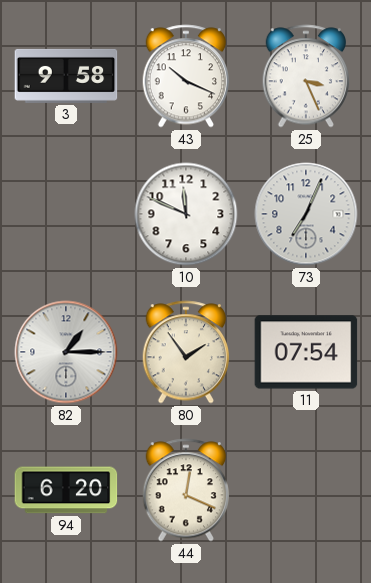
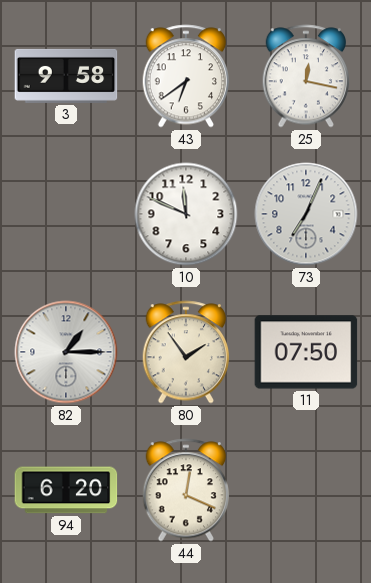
43: 10:19 -> 6:39 (186, 76)
25: 3:26 -> 12:17 (306, 76)
11: 07:54 -> 07:50 (306, 352)
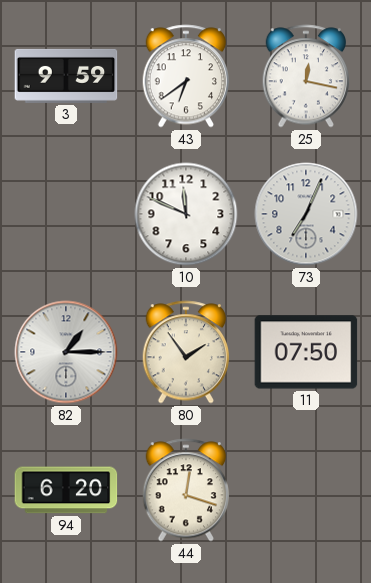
3: 9:58 -> 9:59 (66, 76)
44: 12:19 -> 12:18 (186, 490)
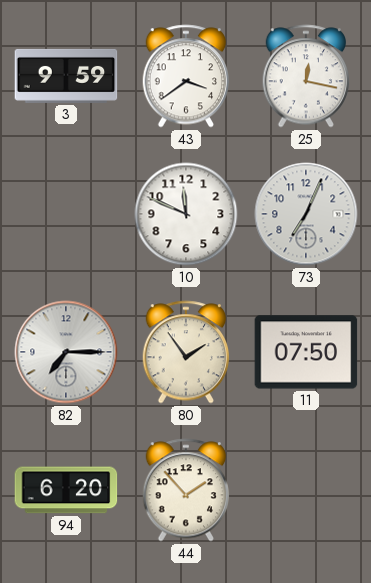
43: 6:39 -> 3:39 (186, 76)
82: 1:15 -> 7:15 (66, 352)
44: 12:18 -> 1:53 (186, 490)
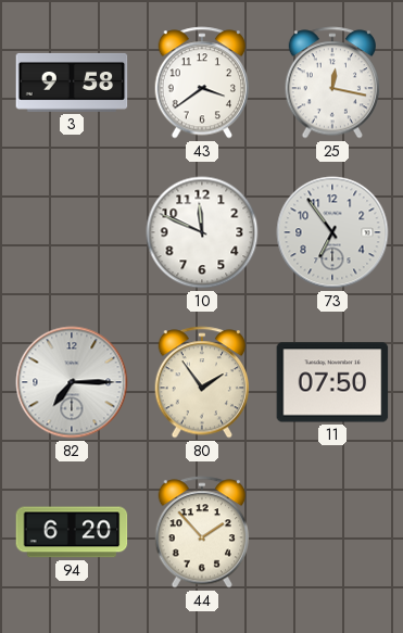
3: 9:59 -> 9:58 (72, 83)
73: 7:04 -> 6:54 (332, 232)
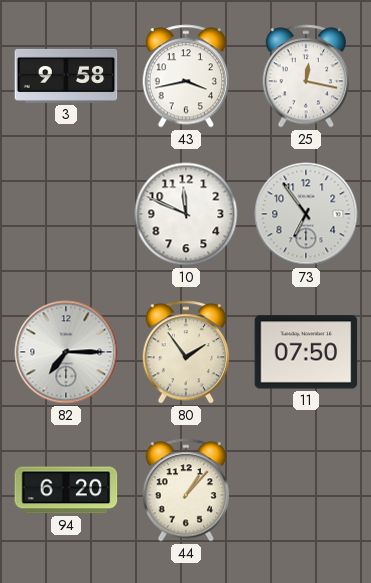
43: 3:39 -> 3:43 (186, 76)
44: 1:53 -> 1:07 (186, 490)
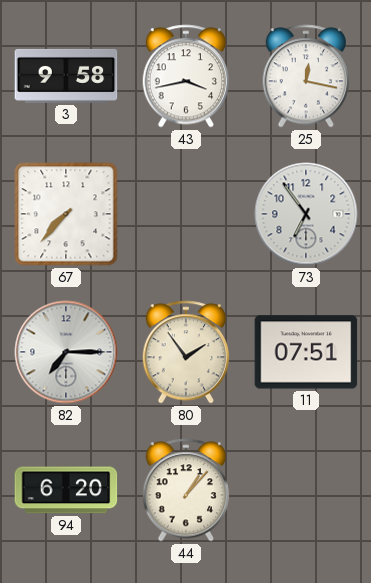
67: none -> 7:37 (66, 214)
10: 11:49 -> none (186, 214)
11: 07:50 -> 07:51 (306, 352)
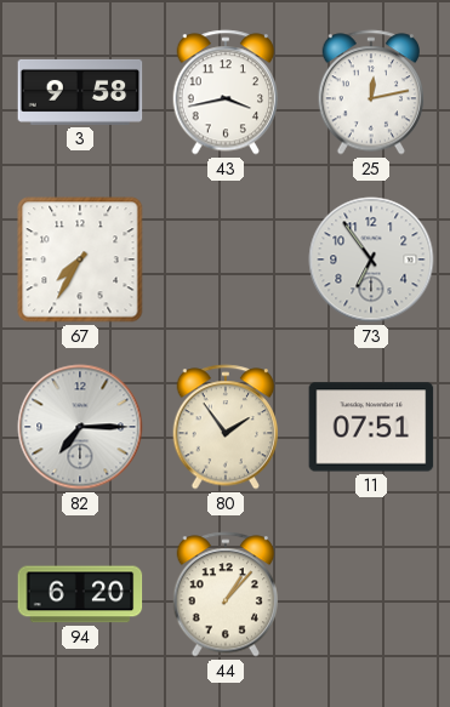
25: 12:17 -> 12:13 (371, 92)
67: 7:37 -> 7:35 (80, 260)
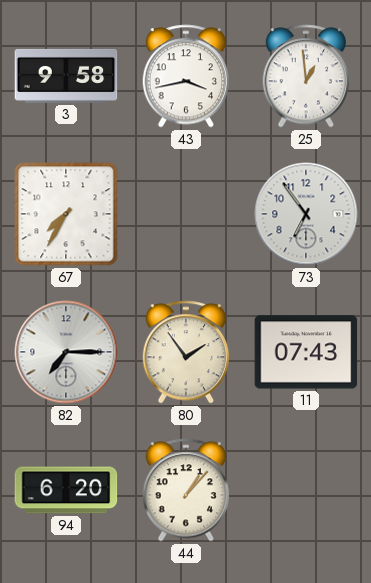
25: 12:13 -> 12:59 (306, 76)
11: 07:51 -> 07:43 (306, 352)
